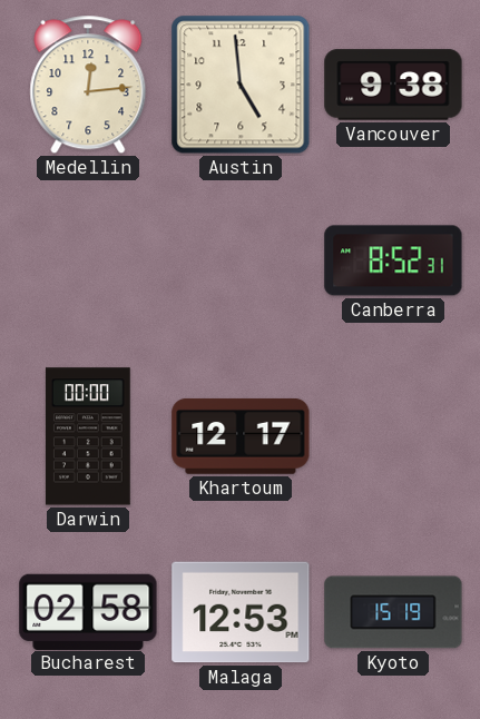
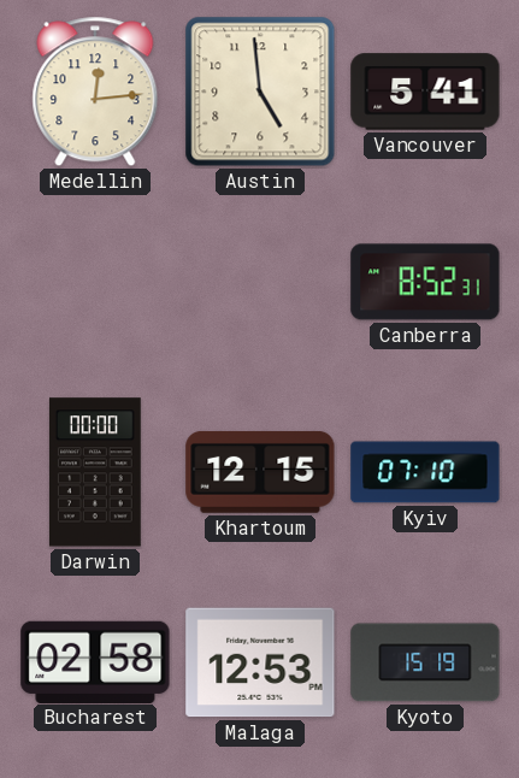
Vancouver: 9:38 -> 5:41 (425, 92)
Khartoum: 12:17 -> 12:15 (260, 472)
Kyiv: none -> 07:10 (425, 472)
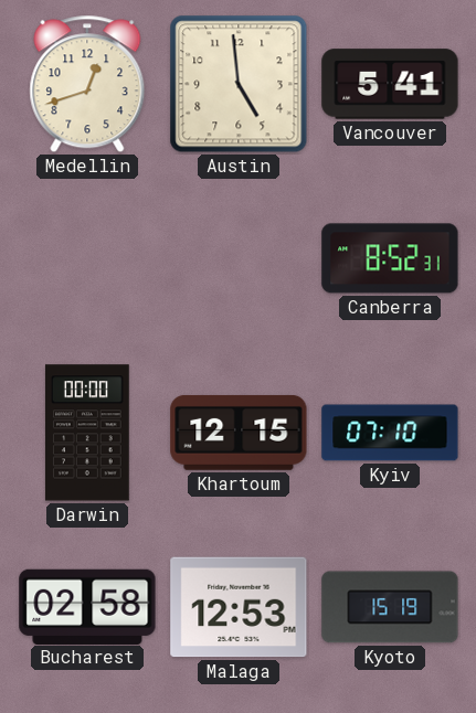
Medellin: 12:14 -> 12:42 (87, 84)
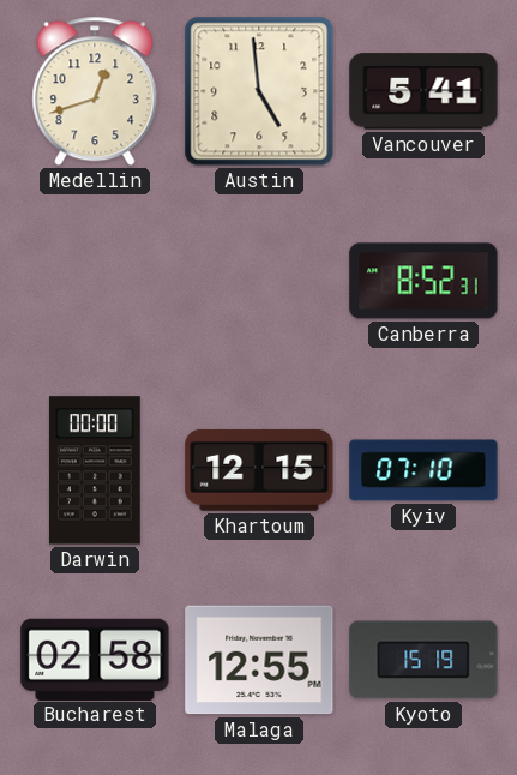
Malaga: 12:53 -> 12:55 (259, 660)
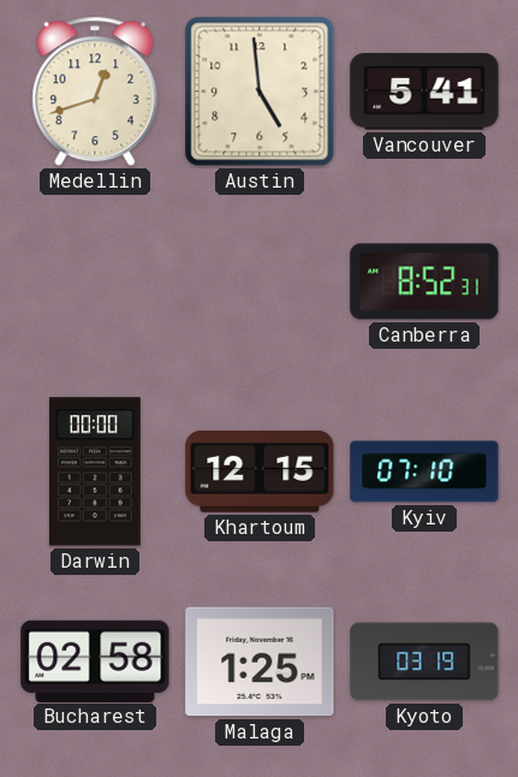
Malaga: 12:55 -> 1:25 (260, 662)
Kyoto: 15:19 -> 03:19 (424, 662)
